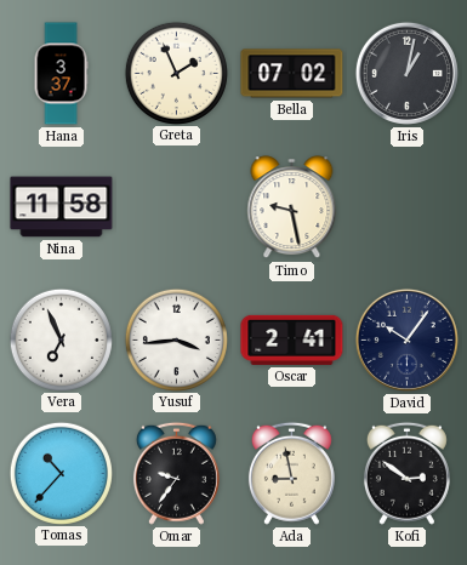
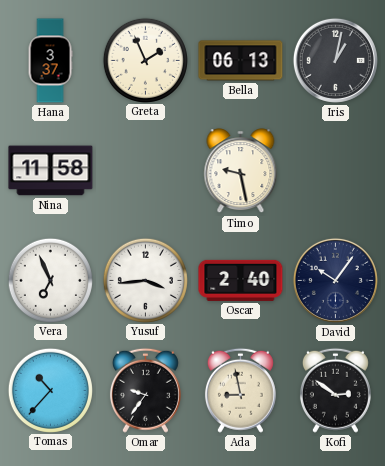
Bella: 07:02 -> 06:13 (241, 61)
Oscar: 2:41 -> 2:40 (241, 280)
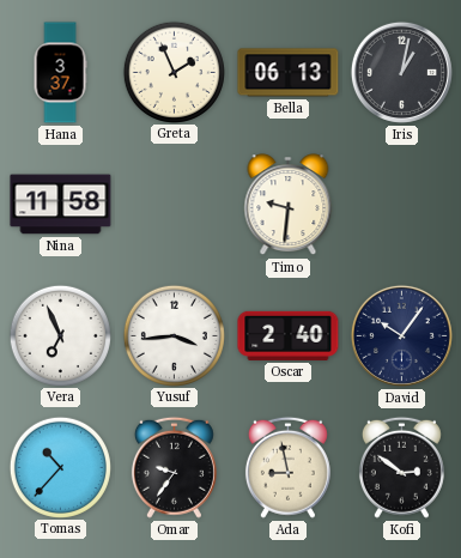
Timo: 9:28 -> 9:31 (289, 205)
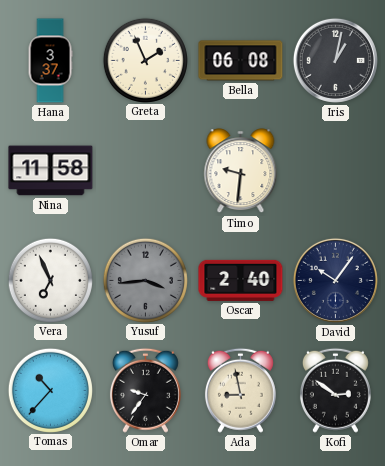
Bella: 06:13 -> 06:08 (241, 61)
Yusuf dial: white -> grey (145, 280)
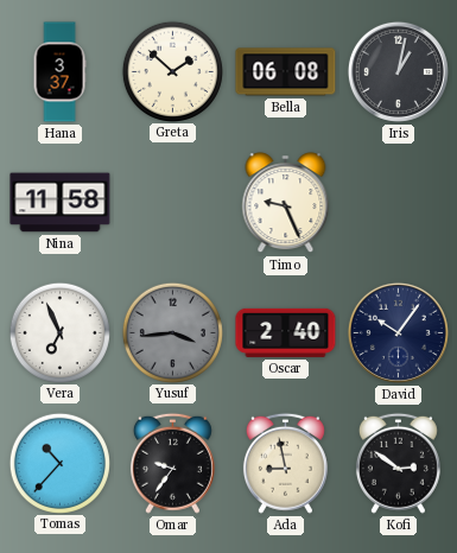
Greta: 1:56 -> 1:52 (172, 71)
Timo: 9:31 -> 9:26 (286, 203)
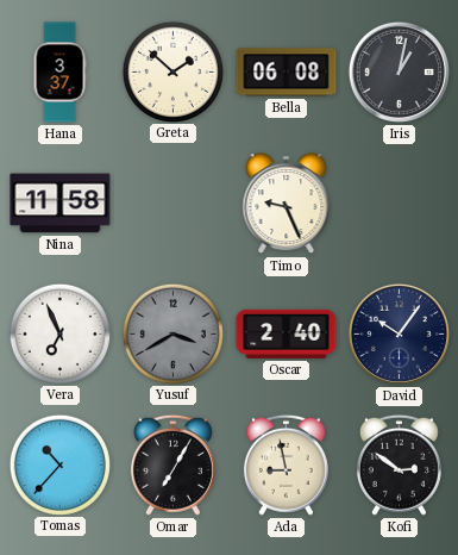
Yusuf: 3:44 -> 3:40 (172, 333)
Omar: 9:36 -> 7:05 (172, 464)
